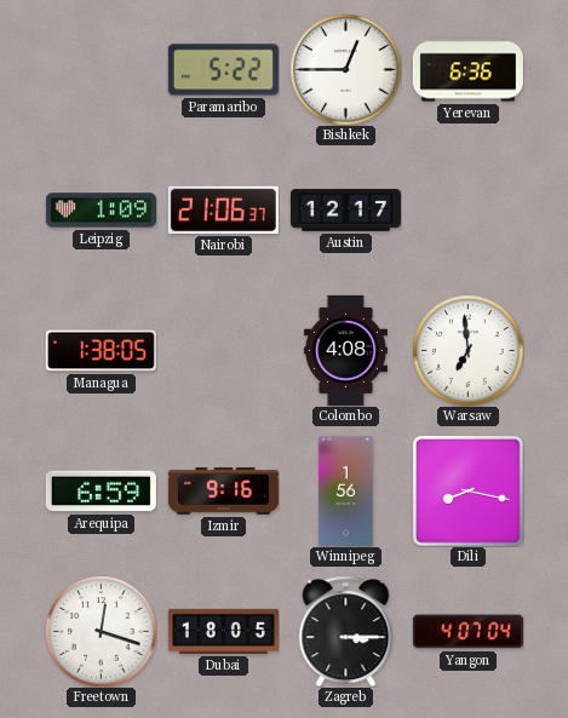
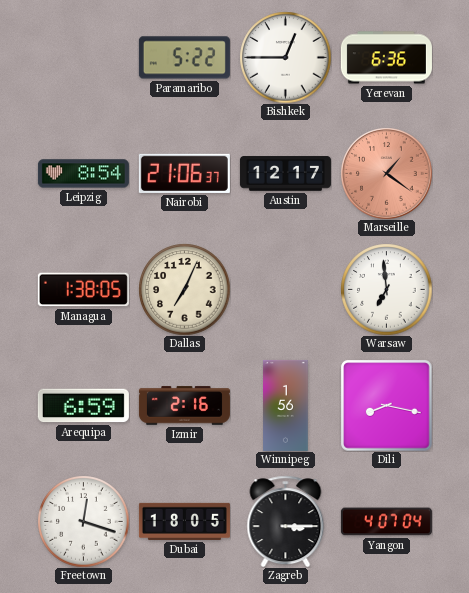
Leipzig: 1:09 -> 8:54 (83, 174)
Marseille: none -> 1:21 (386, 173)
Dallas: none -> 7:04 (184, 289)
Colombo: 4:08 -> none (345, 350)
Izmir: 9:16 -> 2:16 (184, 406)
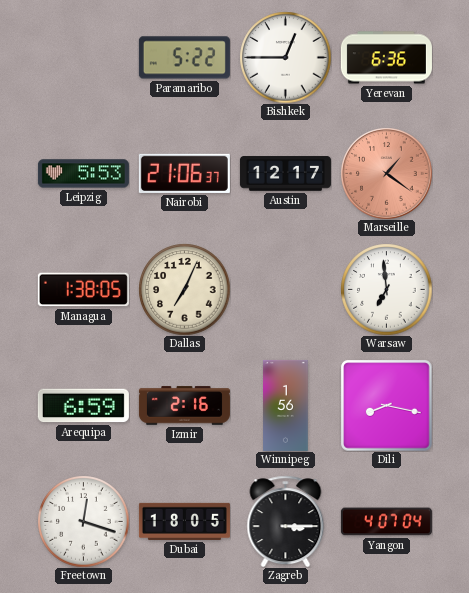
Leipzig: 8:54 -> 5:53 (83, 174)
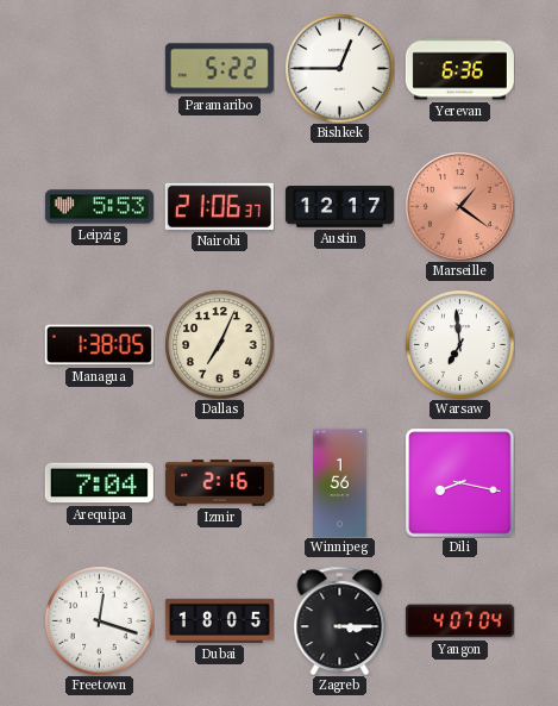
Arequipa: 6:59 -> 7:04 (99, 483)
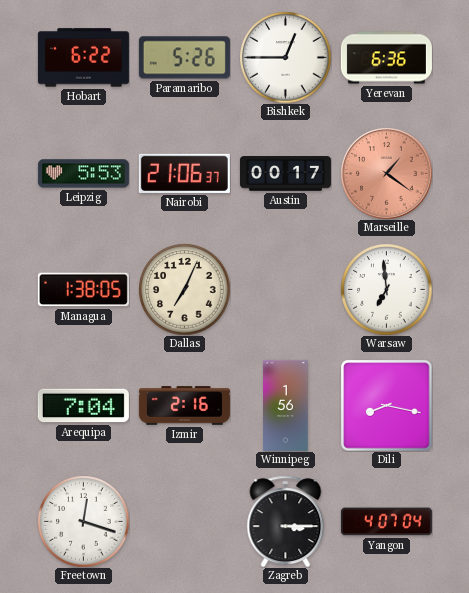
Hobart: none -> 6:22 (83, 58)
Paramaribo: 5:22 -> 5:26 (184, 58)
Austin: 12:17 -> 00:17 (285, 174)
Dubai: 18:05 -> none (219, 620)
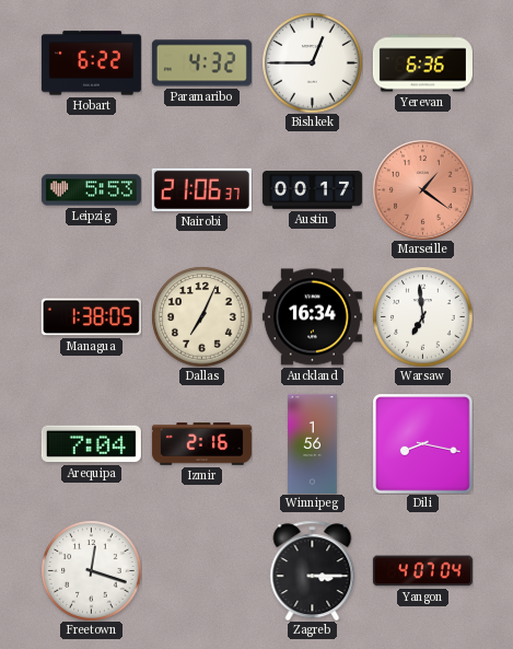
Paramaribo: 5:26 -> 4:32 (201, 63)
Auckland: none -> 16:34 (312, 317)
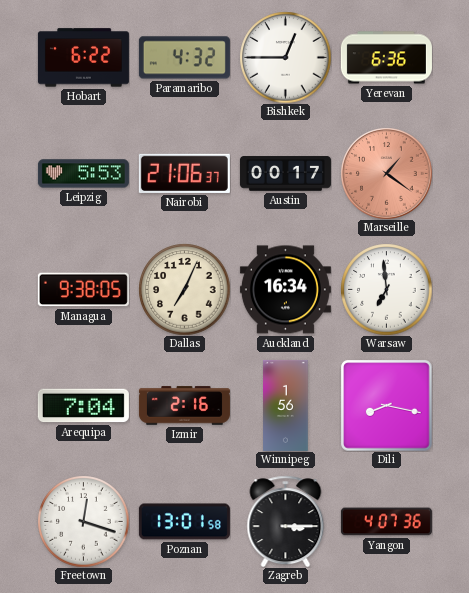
Managua: 1:38 -> 9:38 (83, 290)
Poznan: none -> 13:01 (184, 522)
Yangon: 4:07:04 -> 4:07:36 (386, 522)
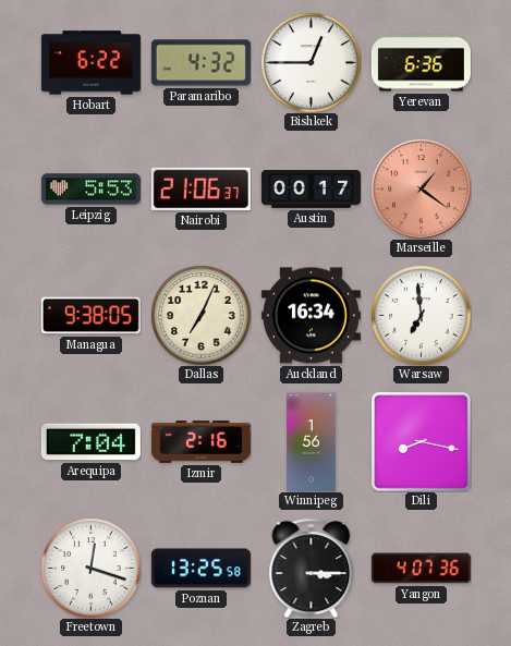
Poznan: 13:01 -> 13:25 (200, 569)
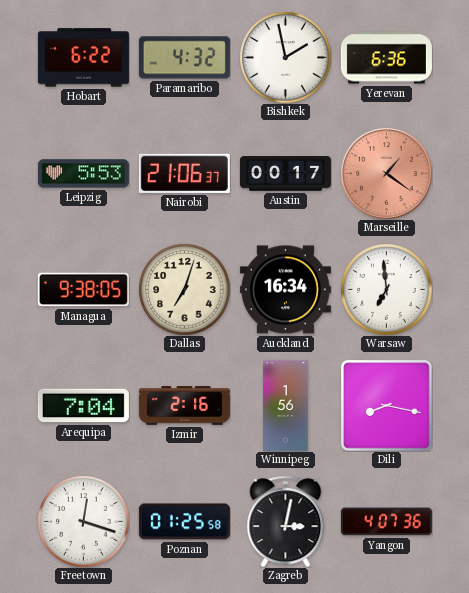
Bishkek: 12:45 -> 1:58 (285, 57)
Dallas: 7:04 -> 7:03 (184, 289)
Poznan: 13:25 -> 01:25 (184, 522)
Zagreb: 3:15 -> 3:02 (286, 521)
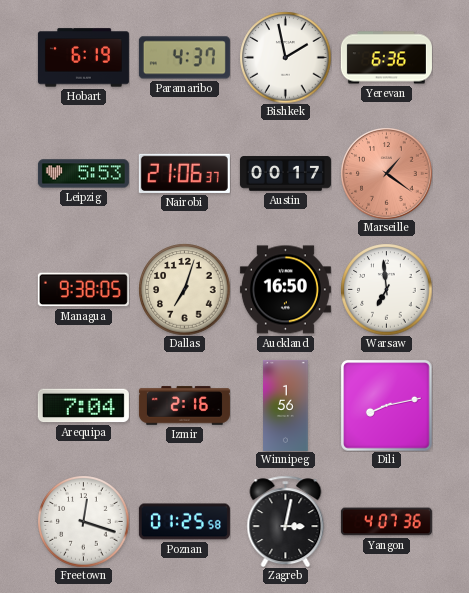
Hobart: 6:22 -> 6:19 (83, 58)
Paramaribo: 4:32 -> 4:37 (184, 58)
Auckland: 16:34 -> 16:50 (285, 290)
Dili: 8:17 -> 8:13 (386, 405)
